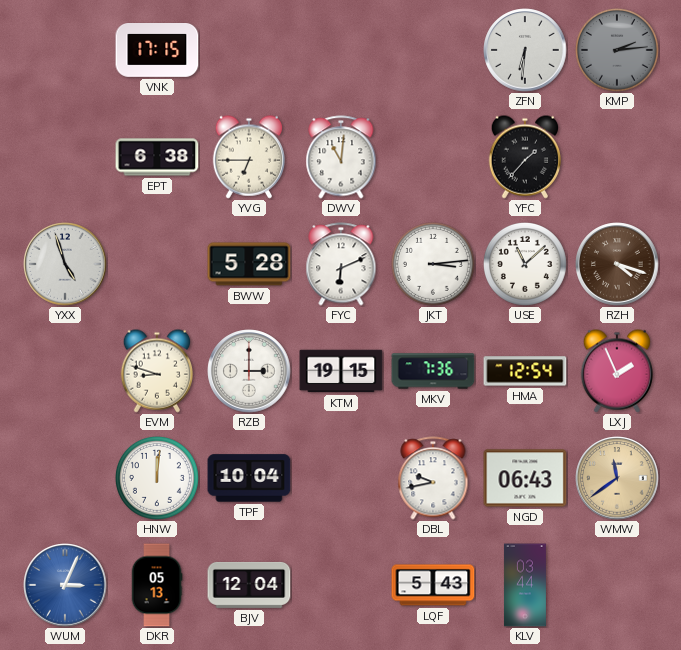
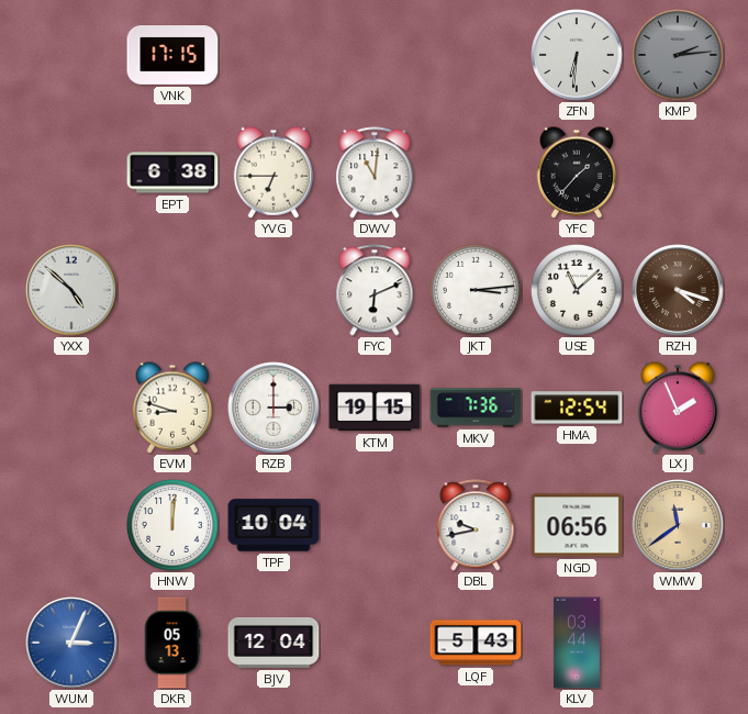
YXX: 4:57 -> 4:52 (71, 290)
BWW: 5:28 -> none (249, 264)
NGD: 06:43 -> 06:56 (577, 525)
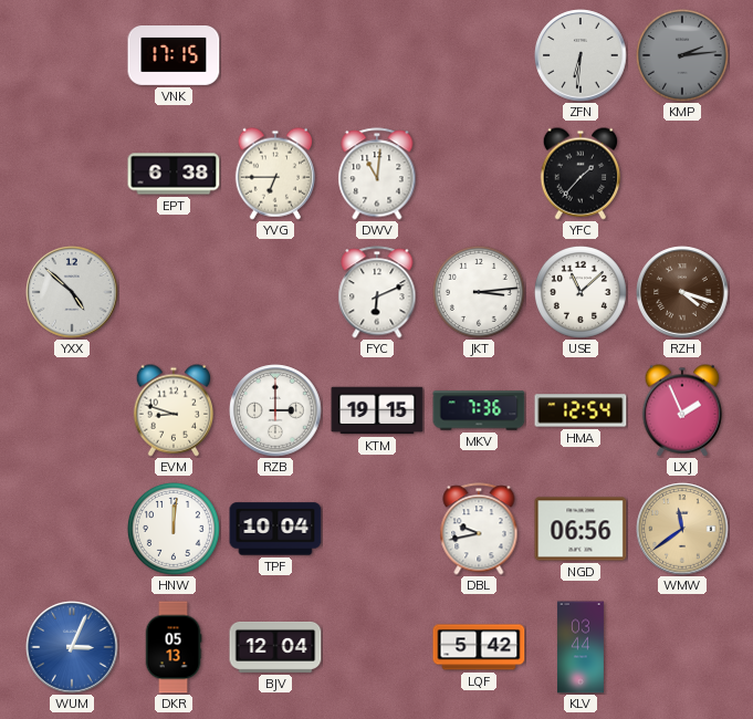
LQF: 5:43 -> 5:42 (479, 647)
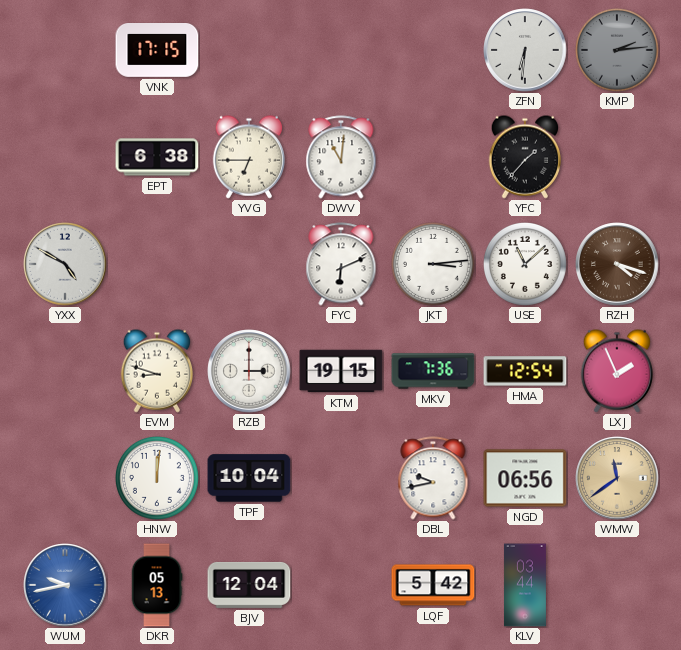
YXX: 4:52 -> 4:50 (65, 264)
WUM: 3:04 -> 9:43 (65, 585)
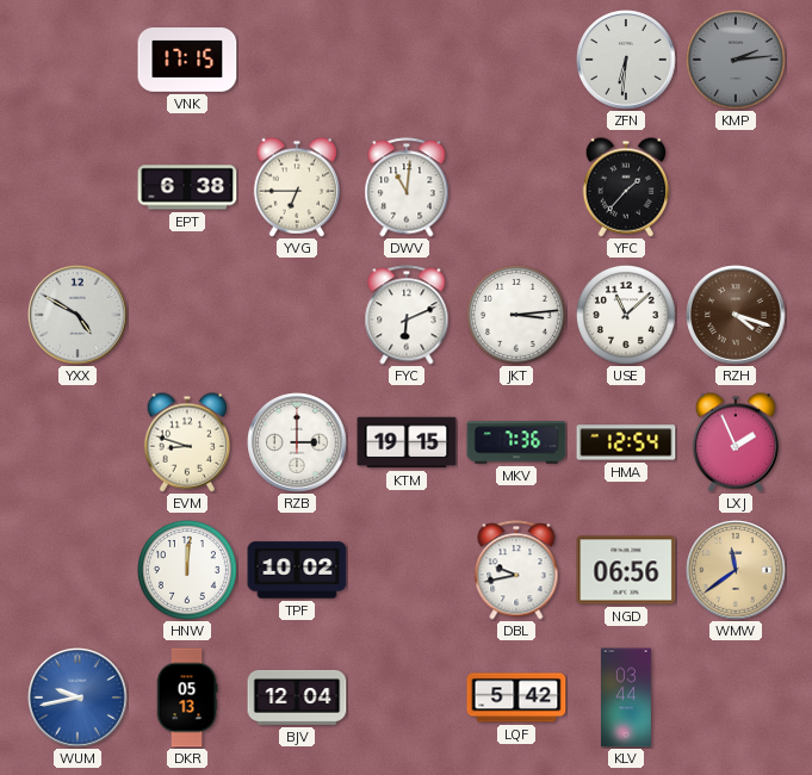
TPF: 10:04 -> 10:02 (297, 570)
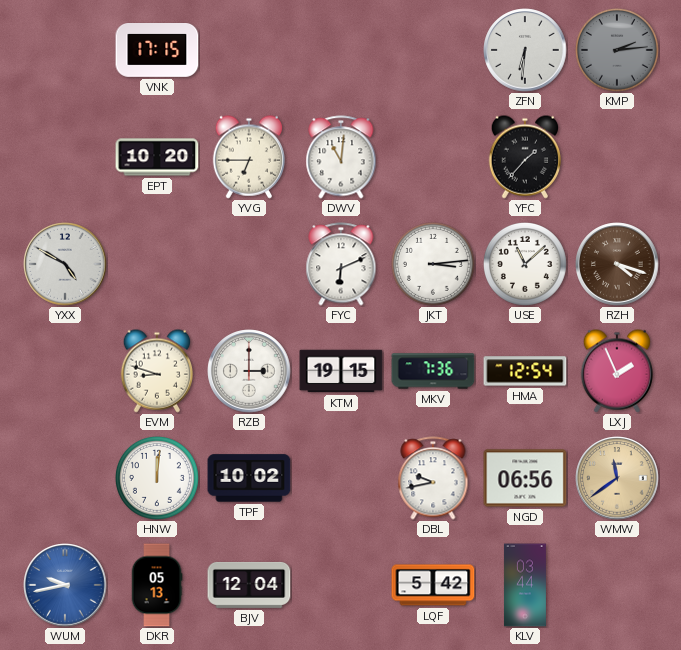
EPT: 6:38 -> 10:20 (157, 157)
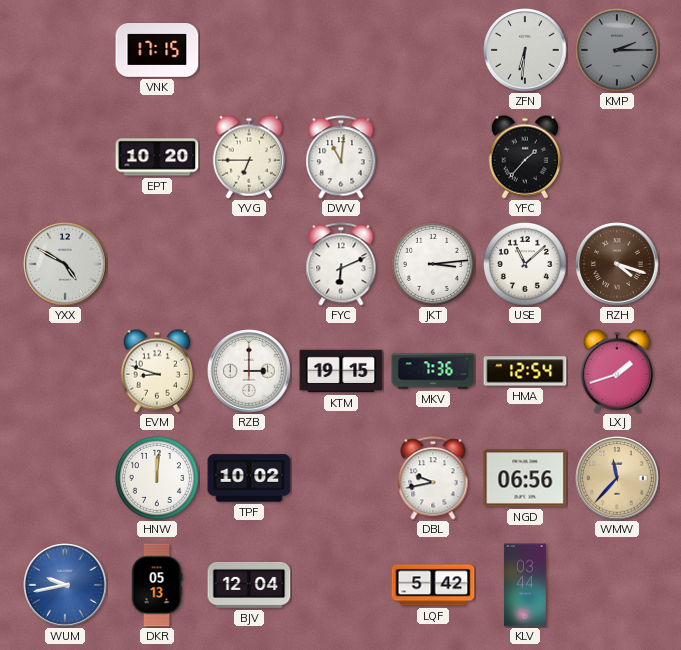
KMP: 2:14 -> 2:15 (617, 50)
LXJ: 1:56 -> 1:42 (616, 371)
WMW: 11:39 -> 11:37 (617, 478)
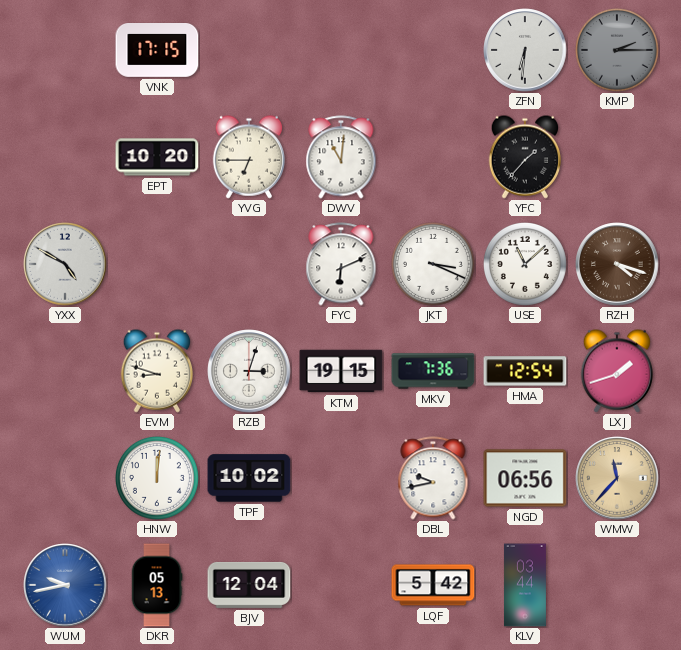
JKT: 3:14 -> 3:19 (433, 264)
RZB: 3:00 -> 3:03 (249, 371)
